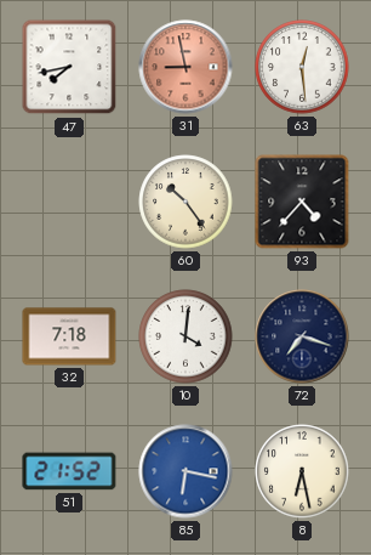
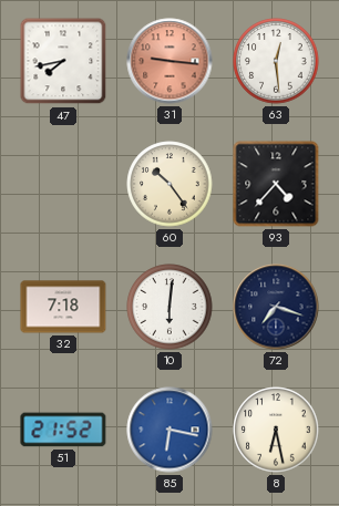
31: 8:58 -> 9:16 (169, 61)
10: 4:01 -> 6:01 (169, 307)
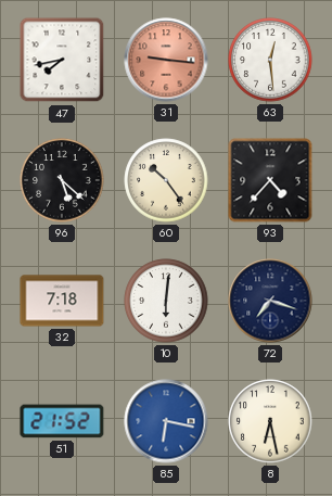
96: none -> 5:22 (62, 180)
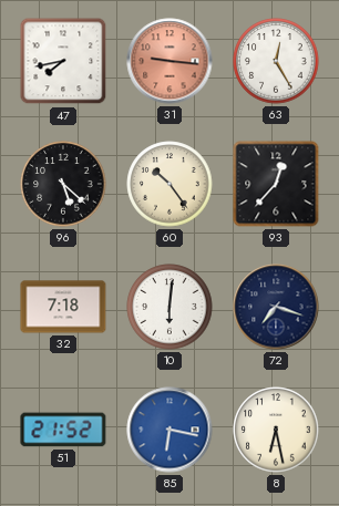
63: 12:29 -> 12:25 (276, 61)
93: 4:37 -> 12:37 (276, 184)
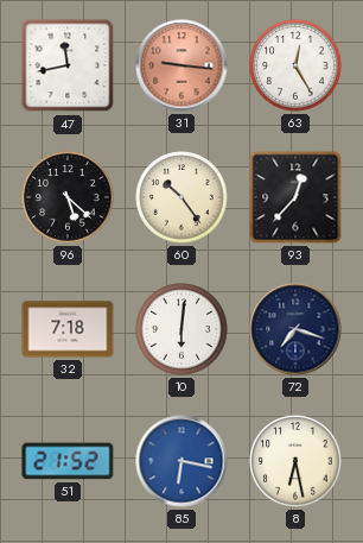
47: 7:43 -> 11:43 (68, 65)
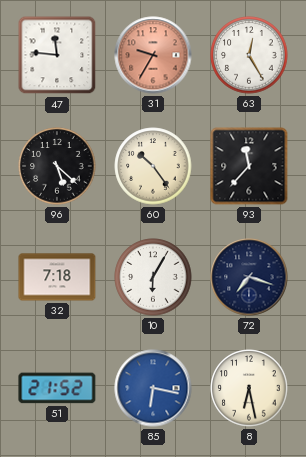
47: 11:43 -> 11:46 (57, 55)
31: 9:16 -> 9:35 (153, 55)
93: 12:37 -> 11:37 (249, 166)
10: 6:01 -> 6:05 (153, 277)
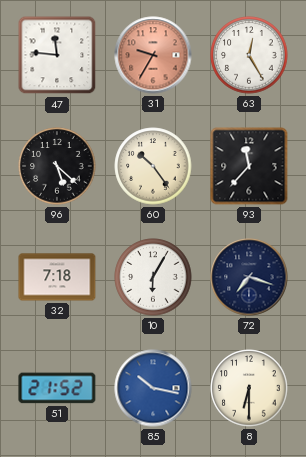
85: 6:17 -> 10:17 (153, 388)
8: 6:28 -> 6:30 (249, 388)
